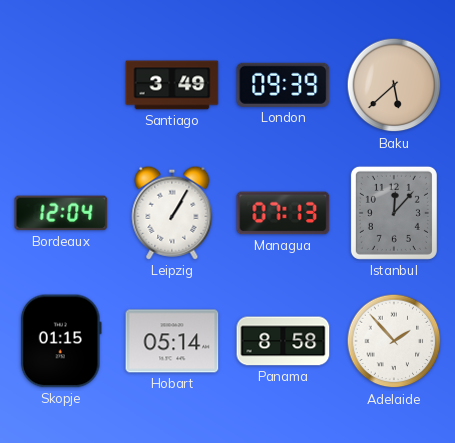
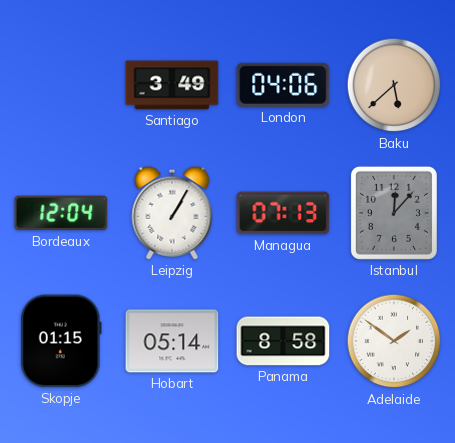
London: 09:39 -> 04:06 (283, 85)
Adelaide: 1:53 -> 1:51 (394, 341)
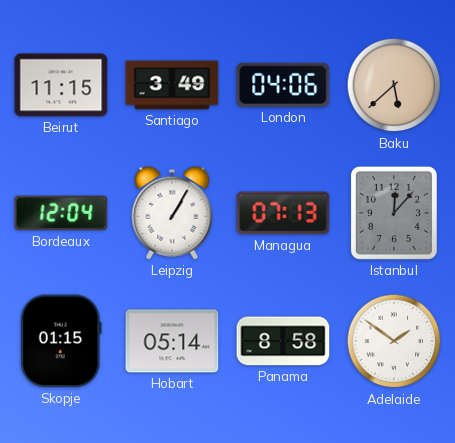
Beirut: none -> 11:15 (61, 85)
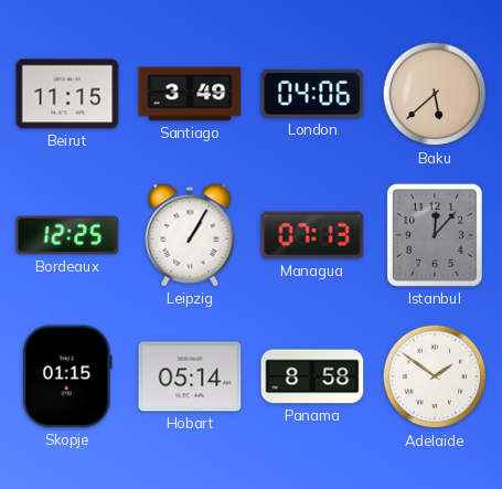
Bordeaux: 12:04 -> 12:25 (67, 235)
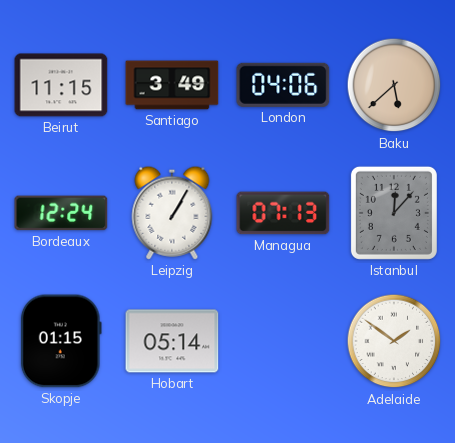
Bordeaux: 12:25 -> 12:24 (61, 213)
Panama: 8:58 -> none (312, 376)
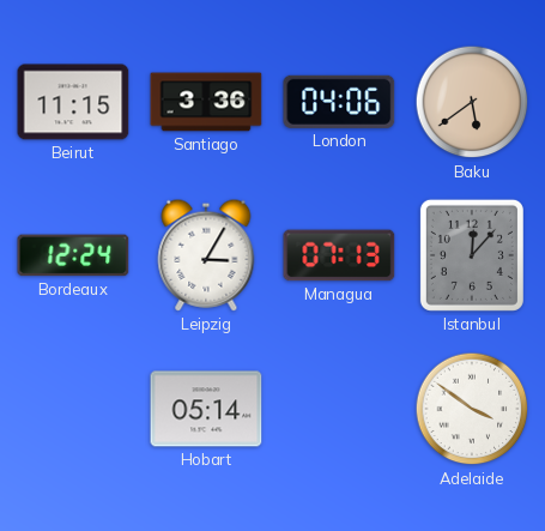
Santiago: 3:49 -> 3:36 (206, 102)
Baku: 5:38 -> 5:39 (472, 102)
Leipzig: 1:05 -> 3:05 (206, 255)
Skopje: 01:15 -> none (61, 341)
Adelaide: 1:51 -> 3:51 (472, 409)
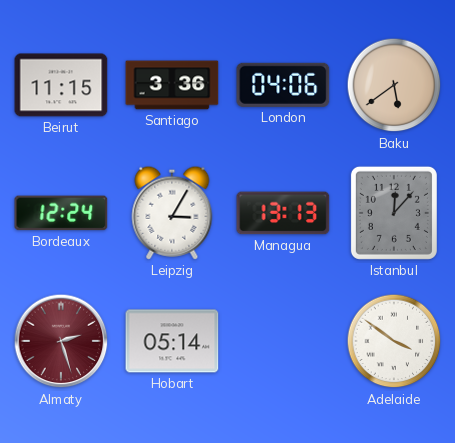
Managua: 07:13 -> 13:13 (283, 213)
Almaty: none -> 2:27 (61, 341)
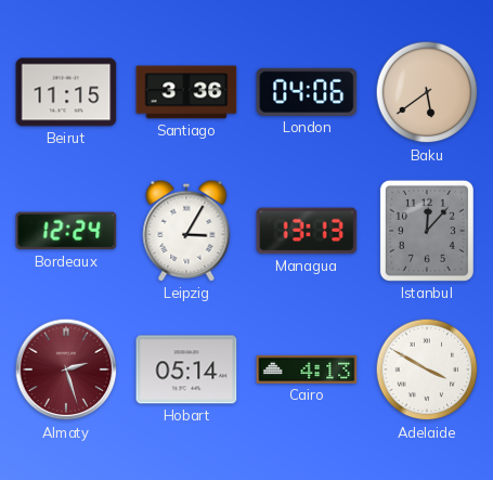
Cairo: none -> 4:13 (307, 369)
Adelaide: 3:51 -> 3:50 (427, 369)
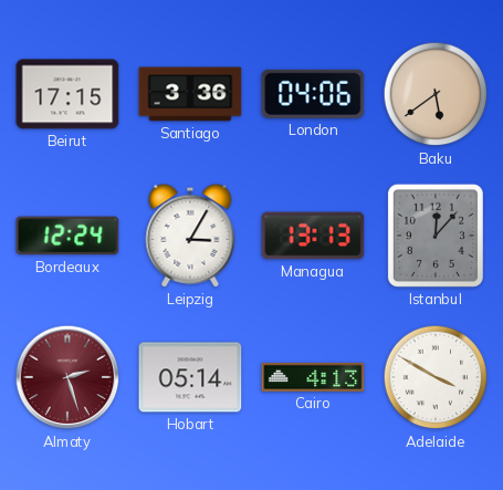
Beirut: 11:15 -> 17:15 (67, 94)
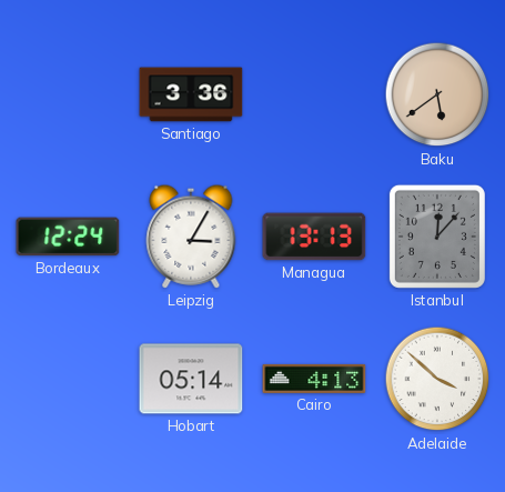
Beirut: 17:15 -> none (67, 94)
London: 04:06 -> none (313, 94)
Almaty: 2:27 -> none (67, 377)
Adelaide: 3:50 -> 3:52 (437, 379)
